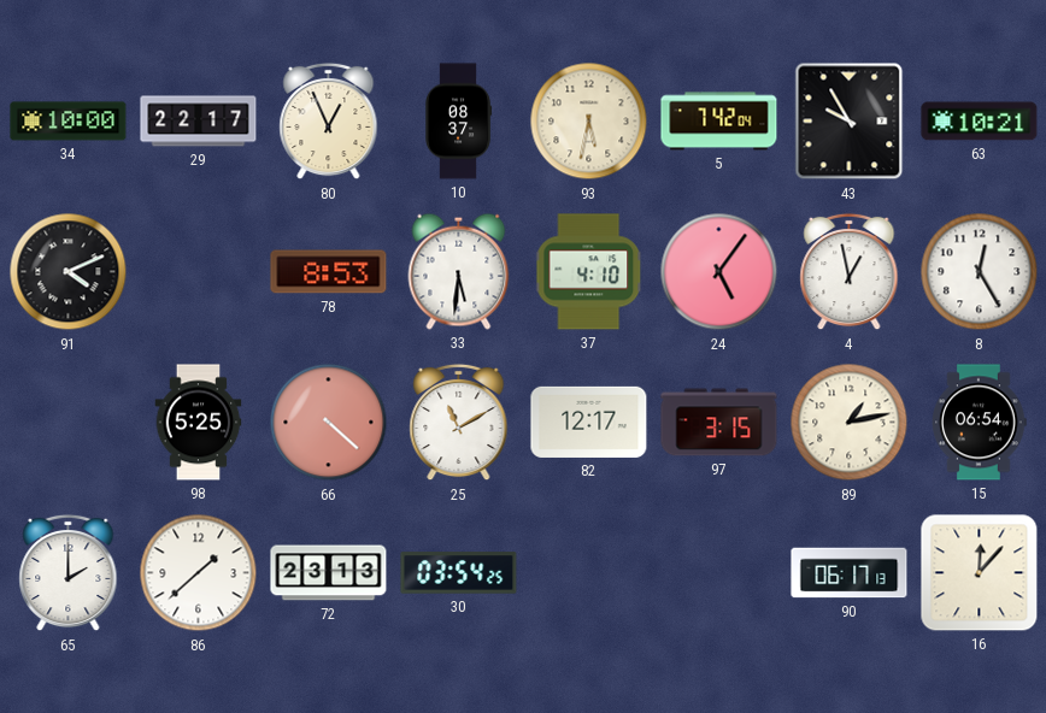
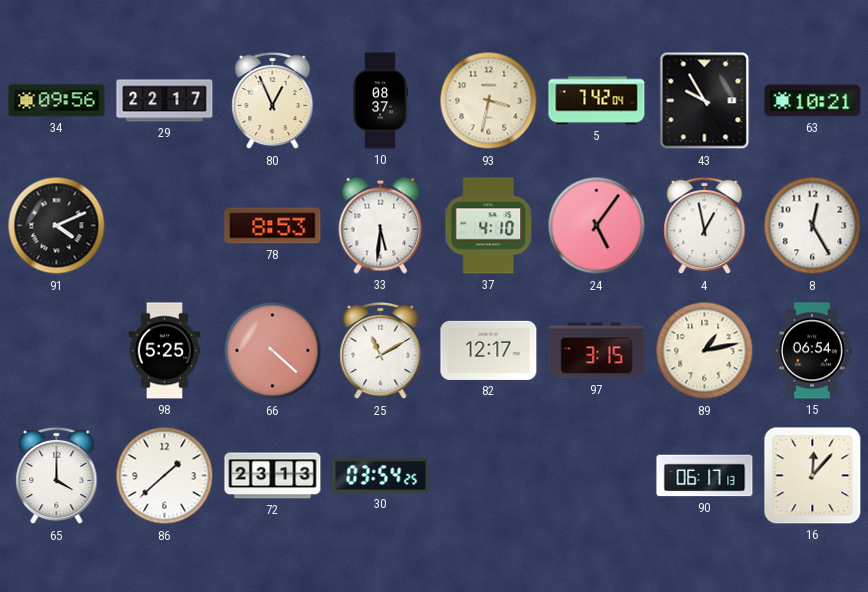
34: 10:00 -> 09:56 (57, 101)
93: 5:32 -> 3:32 (489, 101)
65: 2:00 -> 4:00 (57, 476)
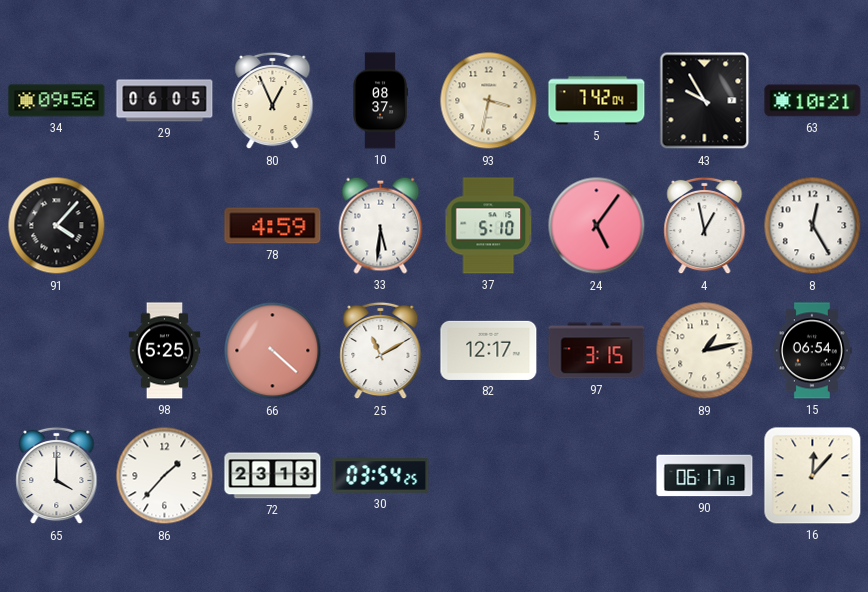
29: 22:17 -> 06:05 (165, 101)
91: 4:11 -> 4:07 (57, 226)
78: 8:53 -> 4:59 (273, 226)
37: 4:10 -> 5:10 (489, 226)
86: 1:38 -> 1:37 (165, 476)
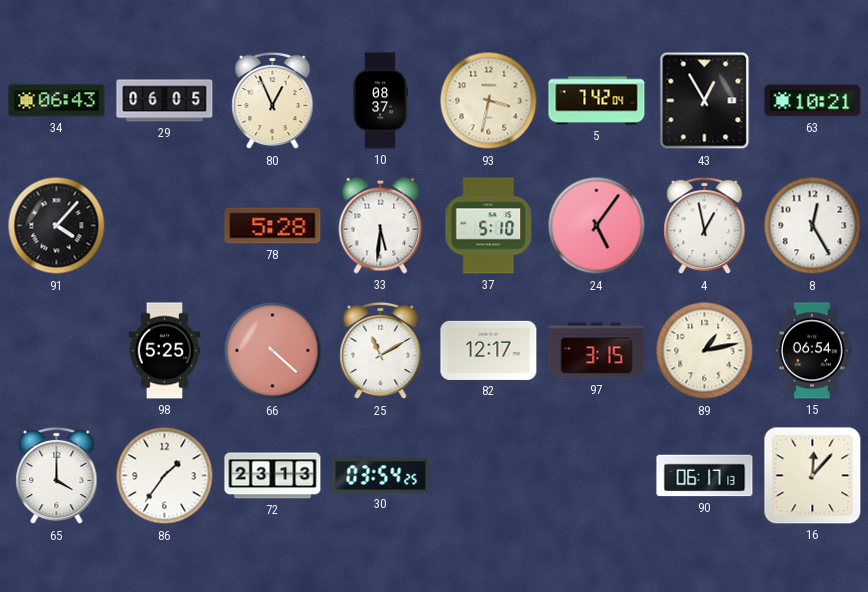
34: 09:56 -> 06:43 (57, 101)
43: 9:55 -> 12:55 (705, 101)
78: 4:59 -> 5:28 (273, 226)
86: 1:37 -> 1:36 (165, 476)
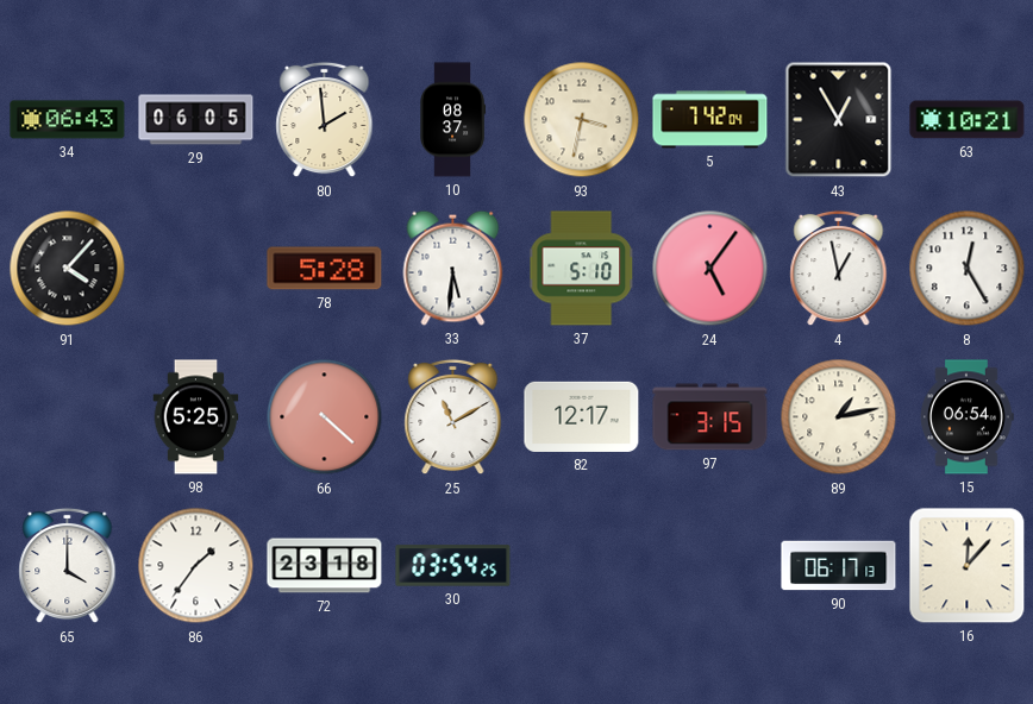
80: 12:56 -> 1:59 (325, 120)
72: 23:13 -> 23:18 (325, 566)
